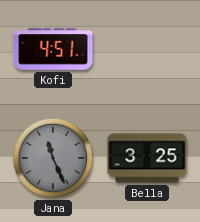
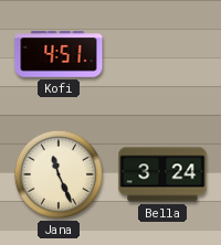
Jana dial: grey -> cream (59, 174)
Bella: 3:25 -> 3:24 (162, 174)
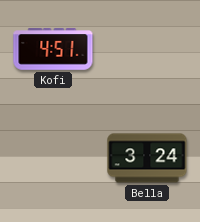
Jana: 11:26 -> none (59, 174)
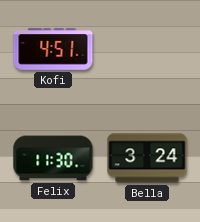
Felix: none -> 11:30 (53, 158)
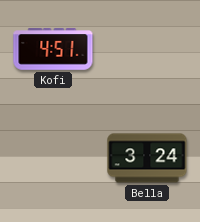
Felix: 11:30 -> none (53, 158)
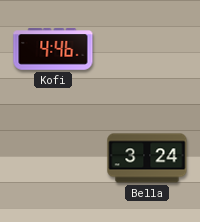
Kofi: 4:51 -> 4:46 (53, 49)
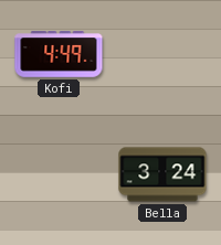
Kofi: 4:46 -> 4:49 (59, 54)
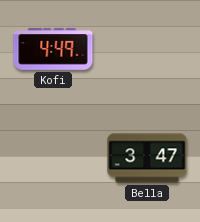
Bella: 3:24 -> 3:47 (147, 158)
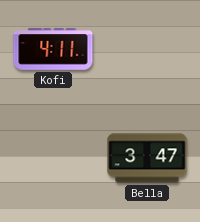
Kofi: 4:49 -> 4:11 (53, 49)
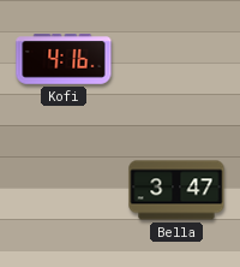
Kofi: 4:11 -> 4:16 (64, 59)
